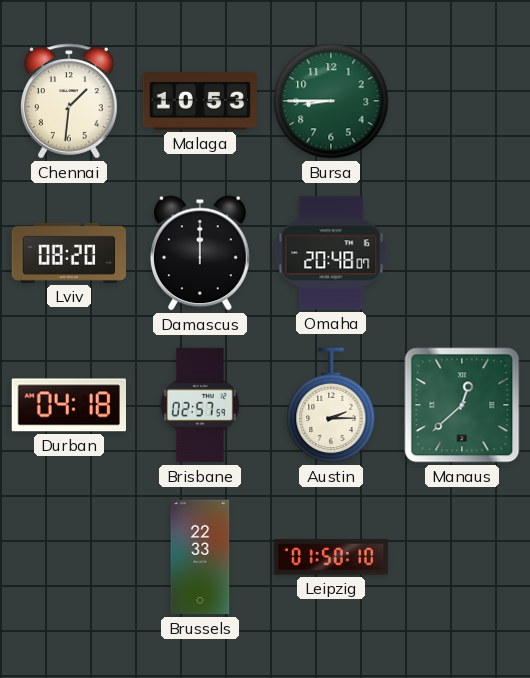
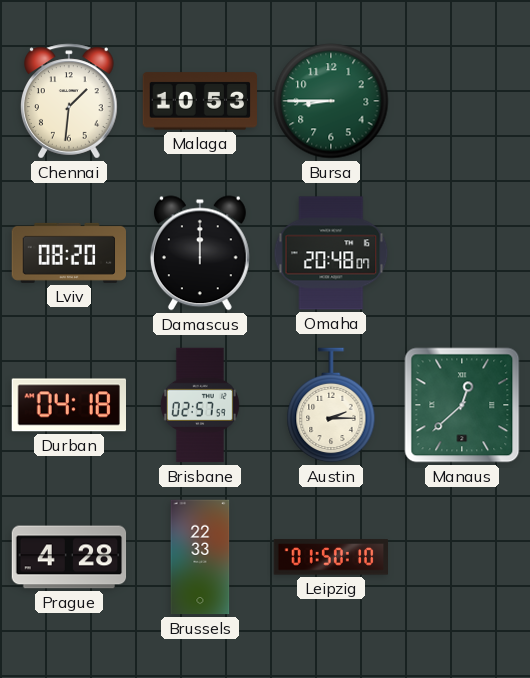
Prague: none -> 4:28 (69, 557)
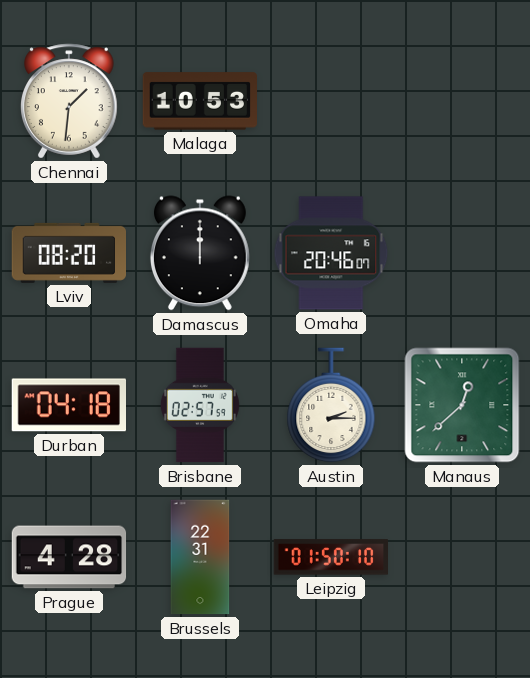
Bursa: 8:45 -> none (331, 101)
Omaha: 20:48 -> 20:46 (331, 253)
Brussels: 22:33 -> 22:31 (200, 557)
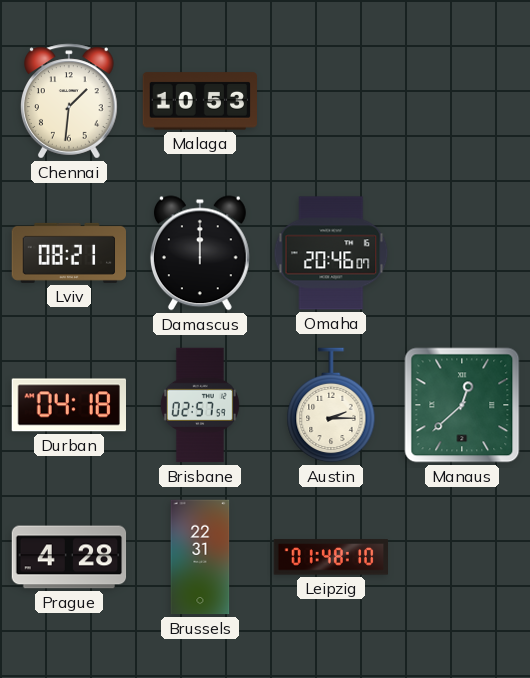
Lviv: 08:20 -> 08:21 (68, 253)
Leipzig: 01:50 -> 01:48 (330, 557)
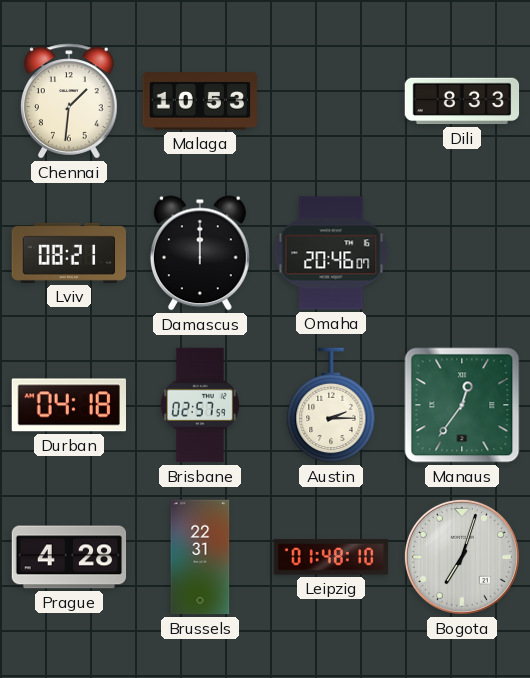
Dili: none -> 8:33 (462, 101)
Manaus: 12:38 -> 12:36 (462, 405)
Bogota: none -> 7:03 (462, 557)
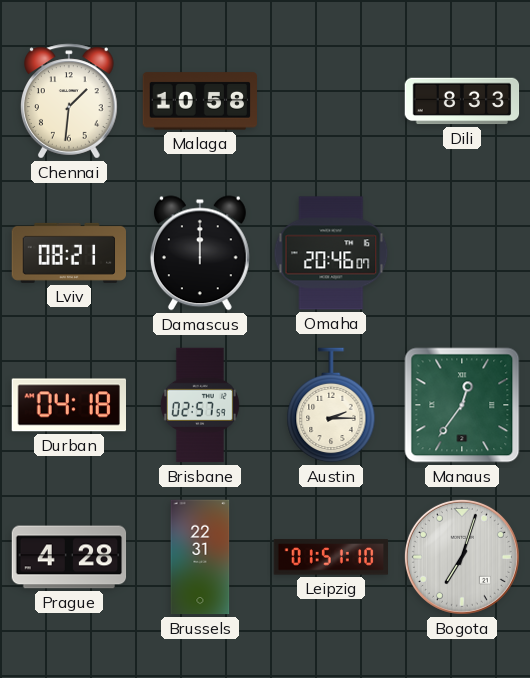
Malaga: 10:53 -> 10:58 (199, 101)
Leipzig: 01:48 -> 01:51 (330, 557)
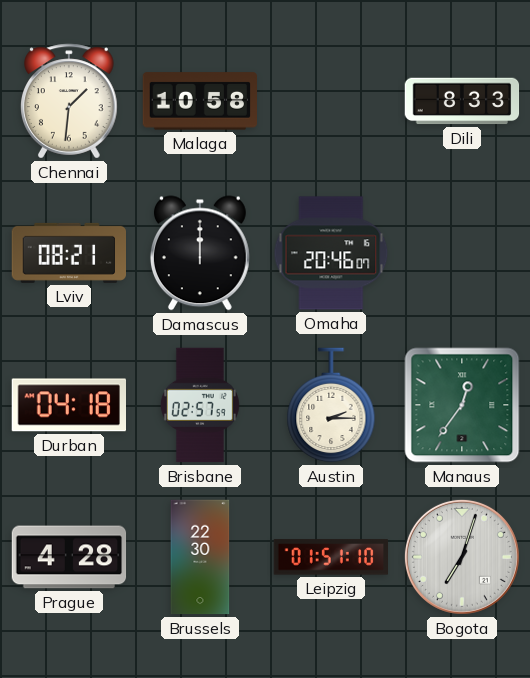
Brussels: 22:31 -> 22:30 (200, 557)
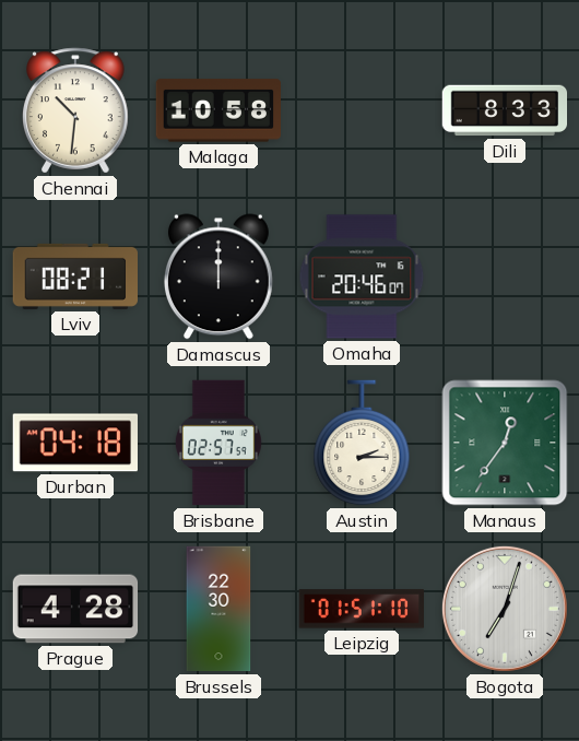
Chennai: 1:31 -> 10:31 (76, 110)
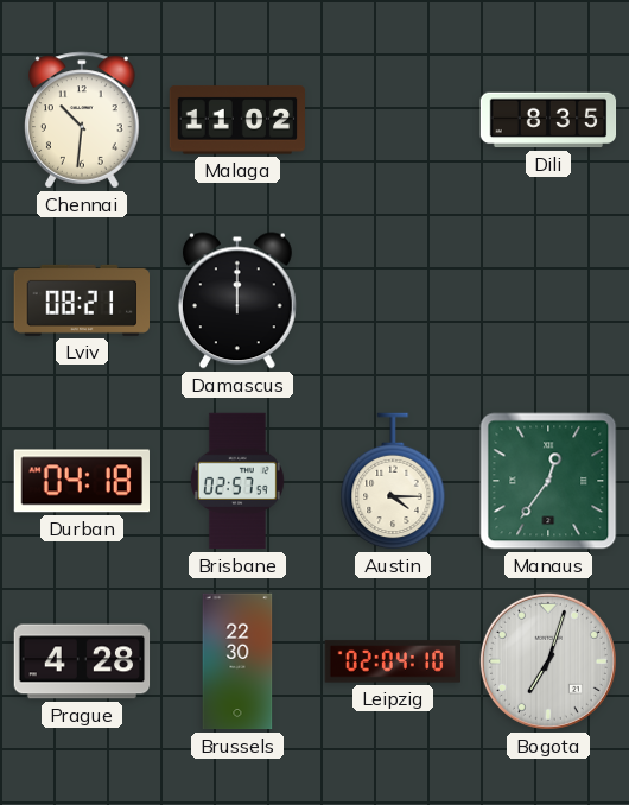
Malaga: 10:58 -> 11:02 (236, 120)
Dili: 8:33 -> 8:35 (548, 120)
Omaha: 20:46 -> none (362, 277)
Austin: 2:15 -> 4:15 (393, 481)
Leipzig: 01:51 -> 02:04 (392, 661)
